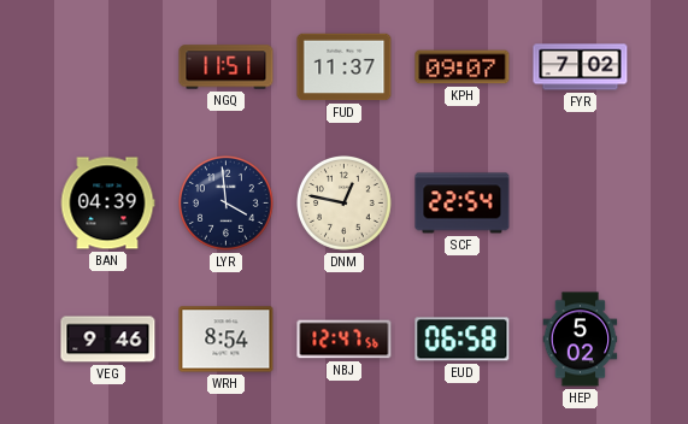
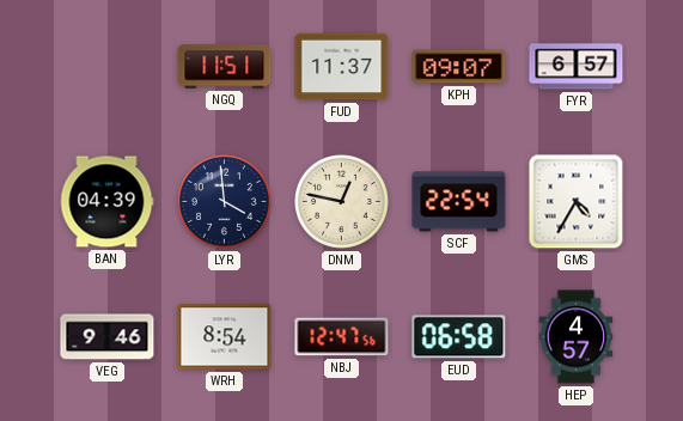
FYR: 7:02 -> 6:57 (577, 67)
GMS: none -> 4:35 (577, 202)
HEP: 5:02 -> 4:57 (577, 337)
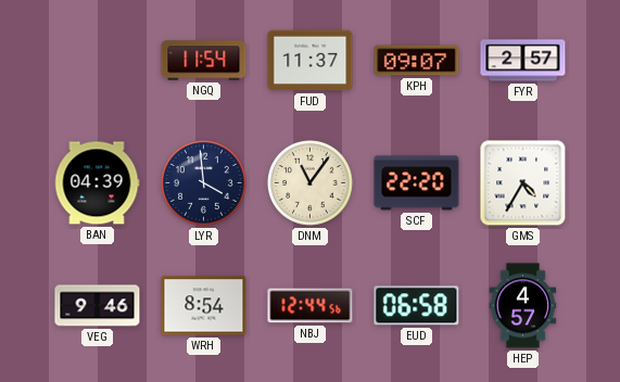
NGQ: 11:51 -> 11:54 (204, 61)
FYR: 6:57 -> 2:57 (523, 61)
DNM: 12:47 -> 11:06 (311, 183)
SCF: 22:54 -> 22:20 (417, 183)
NBJ: 12:47 -> 12:44 (311, 306)
